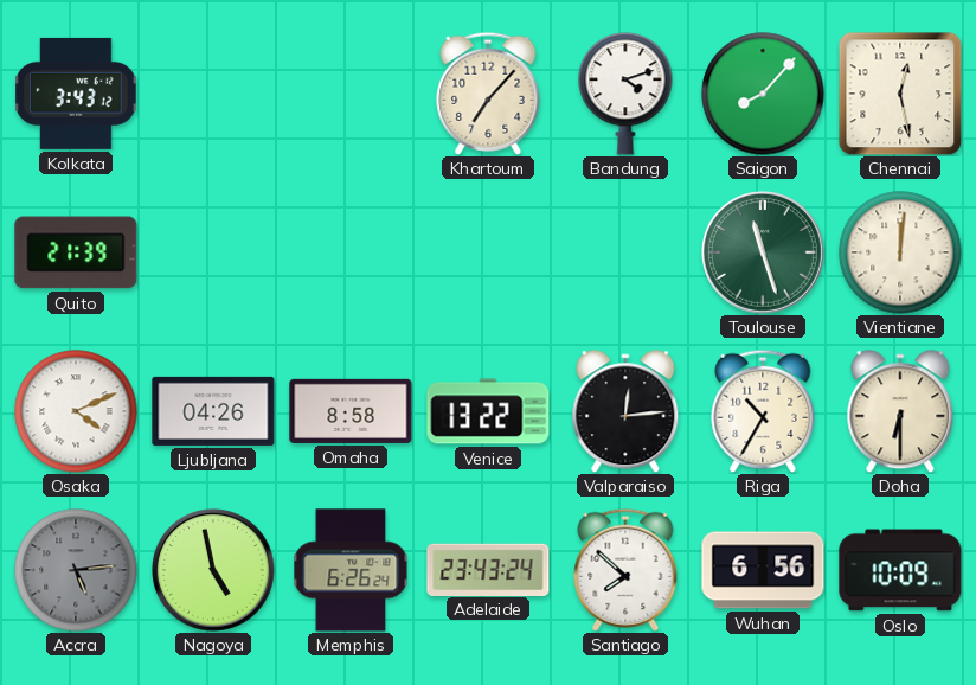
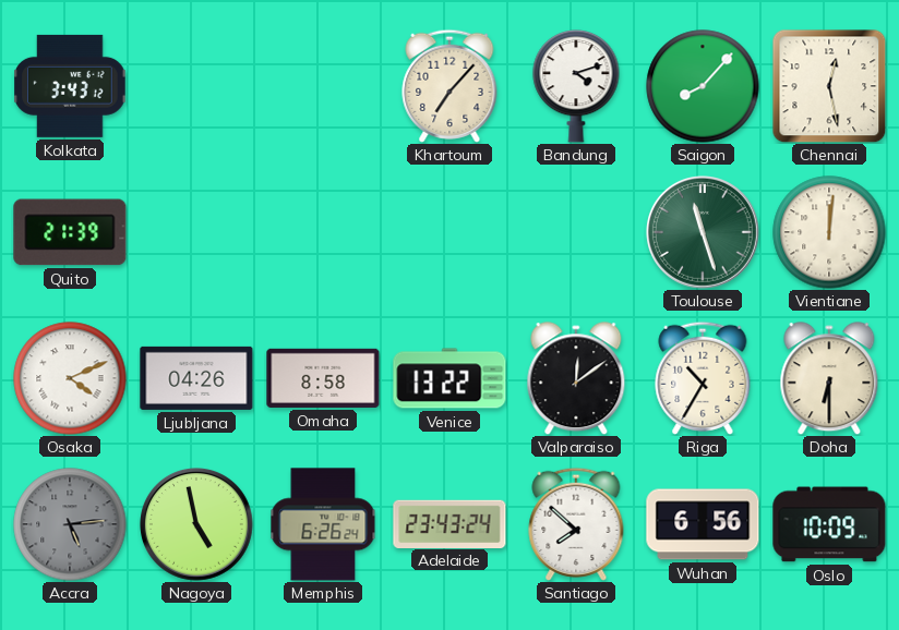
Valparaiso: 12:14 -> 12:09 (576, 378)
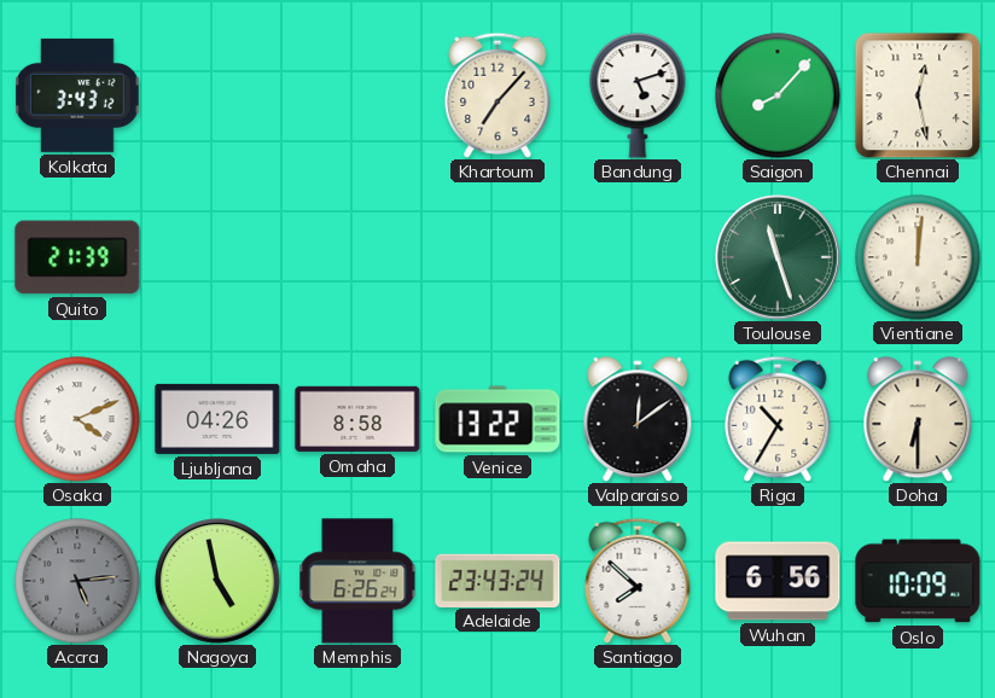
Bandung: 4:12 -> 5:12 (638, 95)
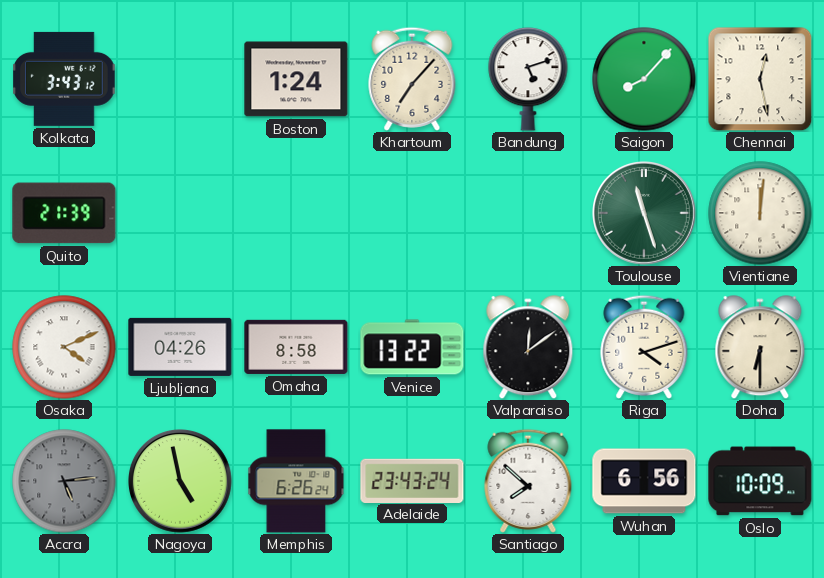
Boston: none -> 1:24 (296, 79)
Riga: 10:35 -> 4:12 (644, 347)
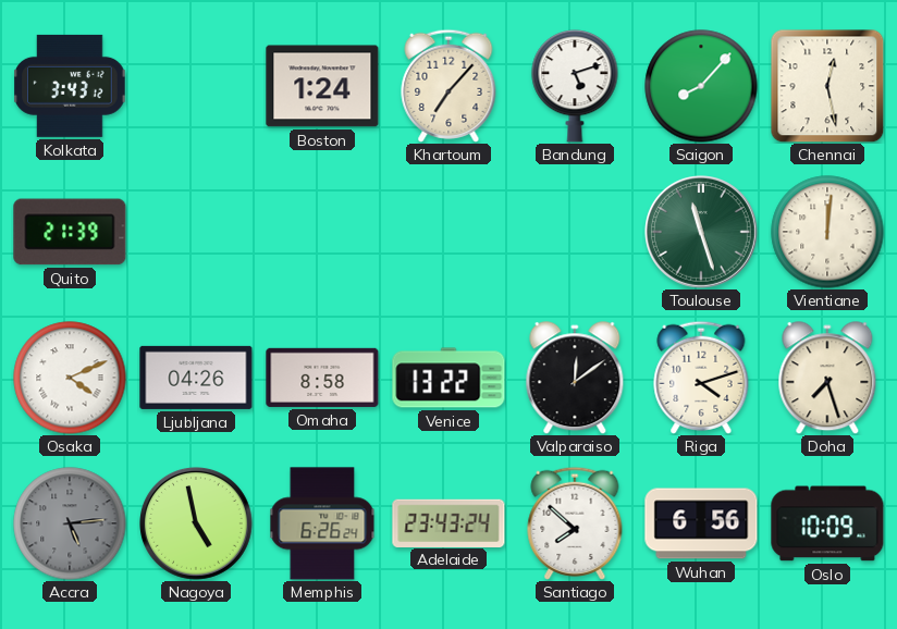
Doha: 6:30 -> 7:27 (827, 378)
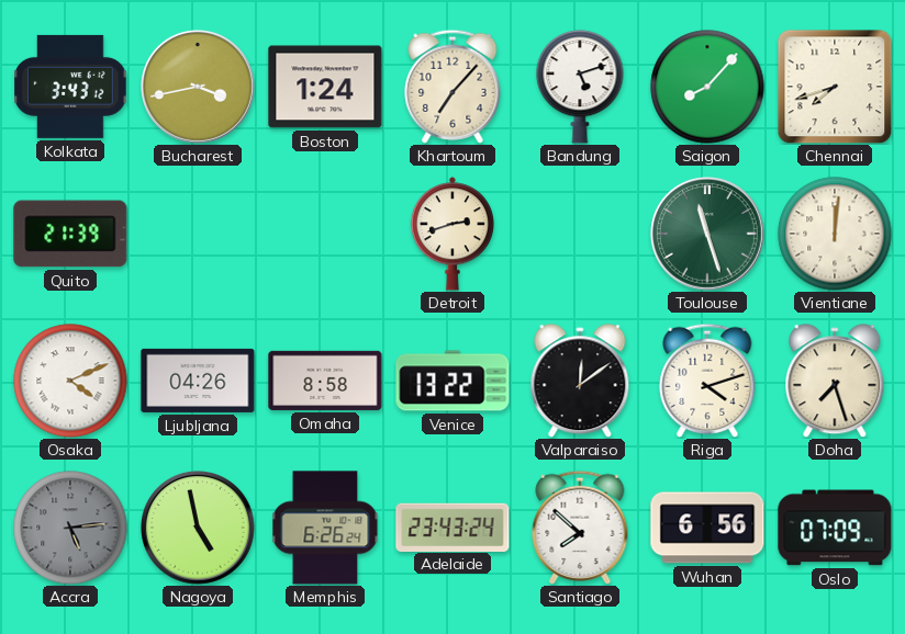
Bucharest: none -> 3:43 (199, 88)
Chennai: 12:28 -> 7:42 (835, 87)
Detroit: none -> 2:42 (451, 234)
Oslo: 10:09 -> 07:09 (835, 528)
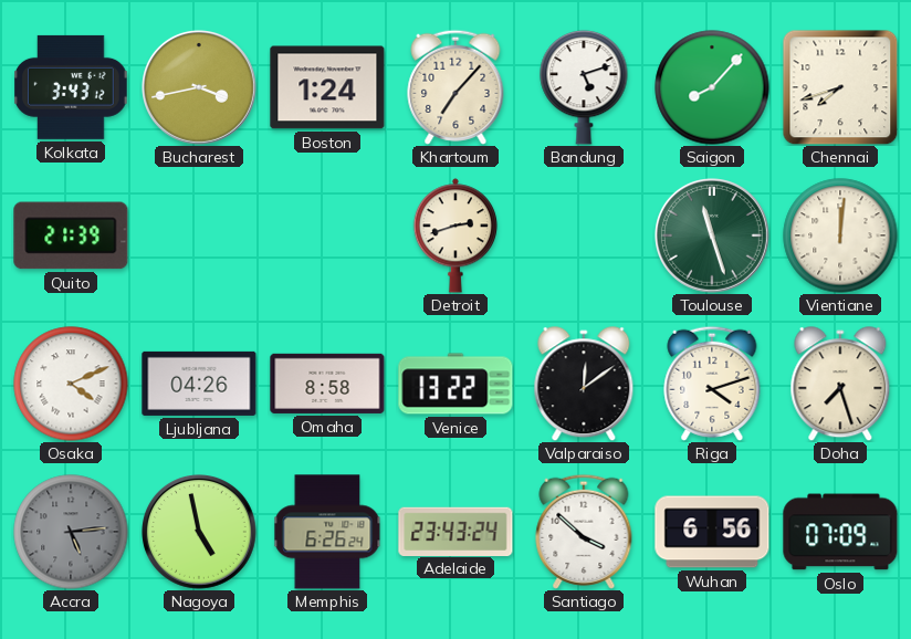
Santiago: 7:52 -> 3:52 (584, 532)
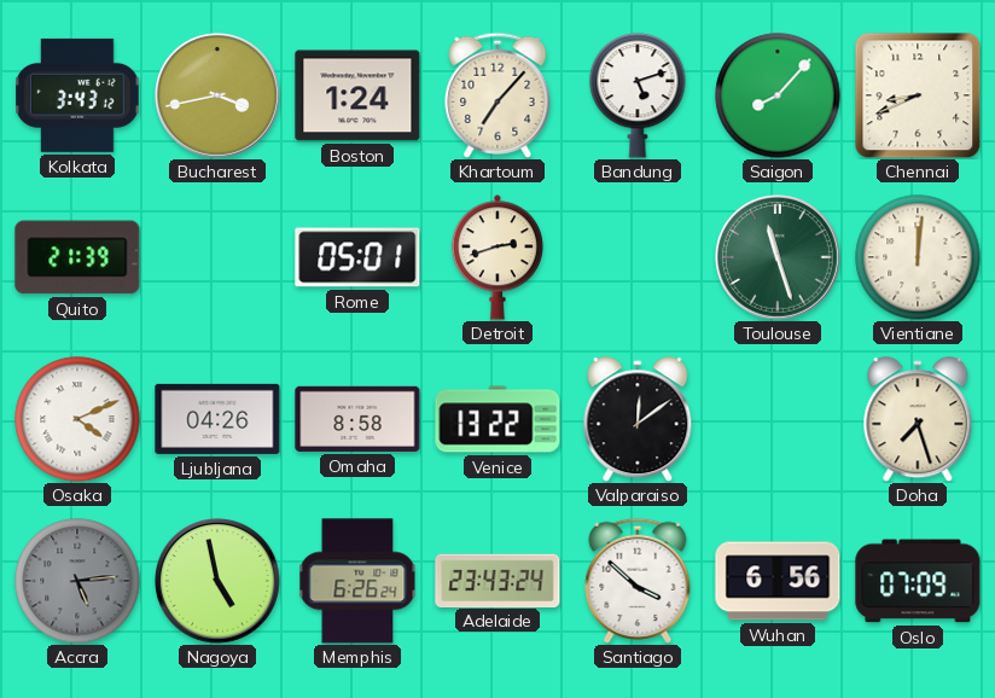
Chennai: 7:42 -> 8:41 (918, 95)
Rome: none -> 05:01 (357, 257)
Riga: 4:12 -> none (712, 384)
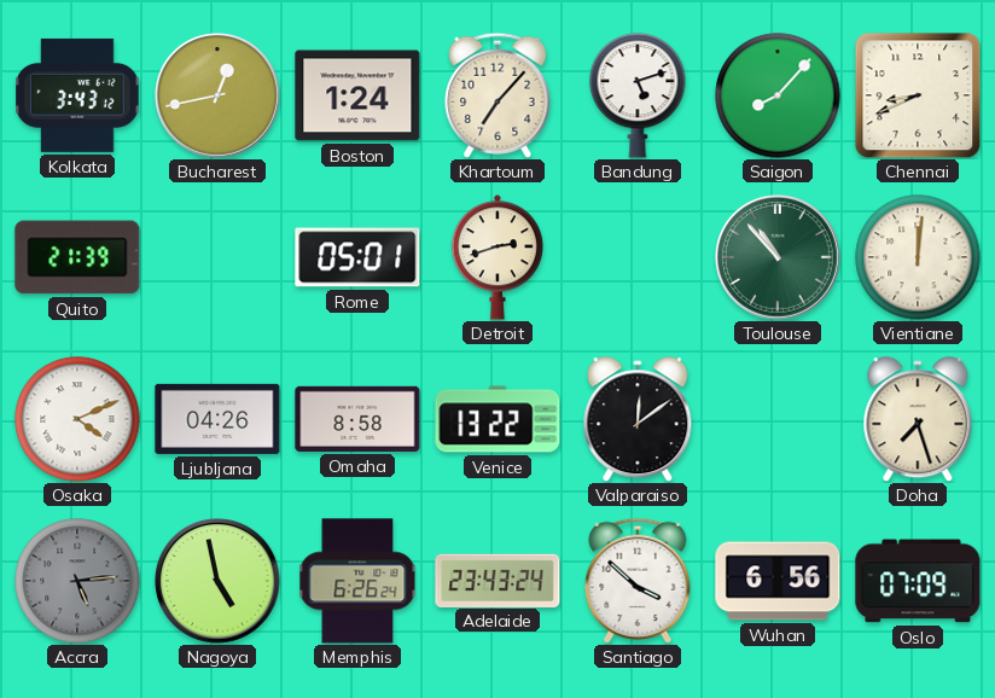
Bucharest: 3:43 -> 12:43 (219, 97)
Toulouse: 11:27 -> 10:53 (779, 258)
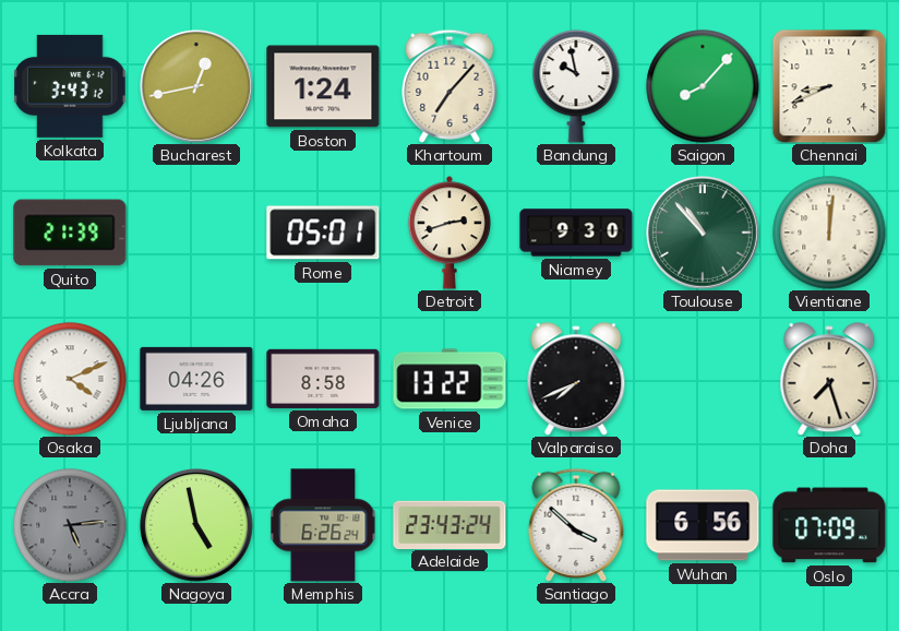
Bandung: 5:12 -> 9:58 (576, 86)
Niamey: none -> 9:30 (576, 233)
Valparaiso: 12:09 -> 7:41 (576, 379)
